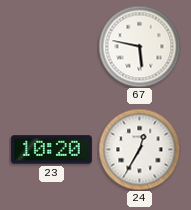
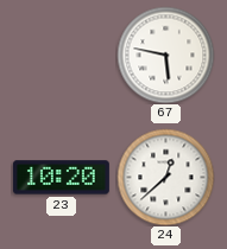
24: 12:35 -> 12:38 (165, 177)
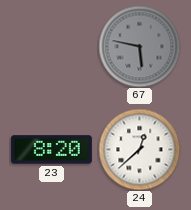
67 dial: white -> grey (139, 46)
23: 10:20 -> 8:20 (51, 150)
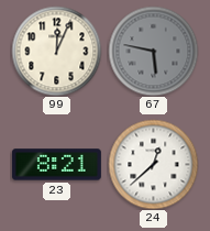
99: none -> 12:04 (56, 51)
23: 8:20 -> 8:21 (56, 165)
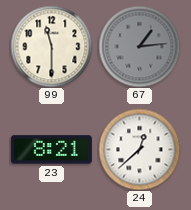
99: 12:04 -> 11:30 (51, 46)
67: 5:47 -> 1:14 (139, 46)
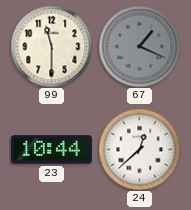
67: 1:14 -> 1:19 (139, 46)
23: 8:21 -> 10:44 (51, 150)
